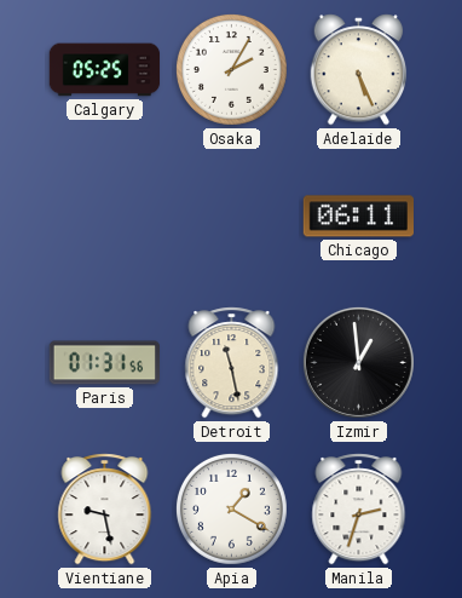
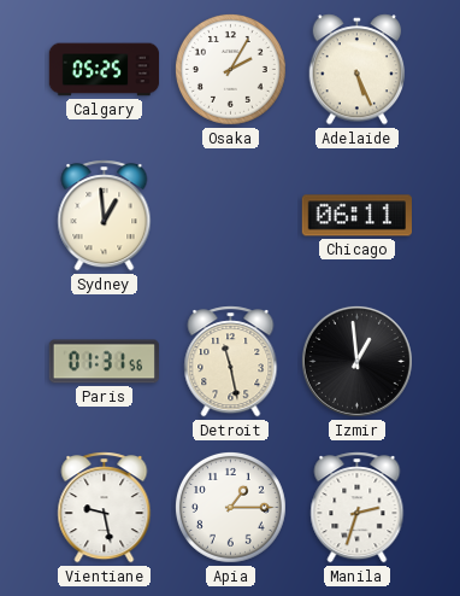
Sydney: none -> 12:59 (105, 216)
Apia: 1:20 -> 1:15 (230, 507)
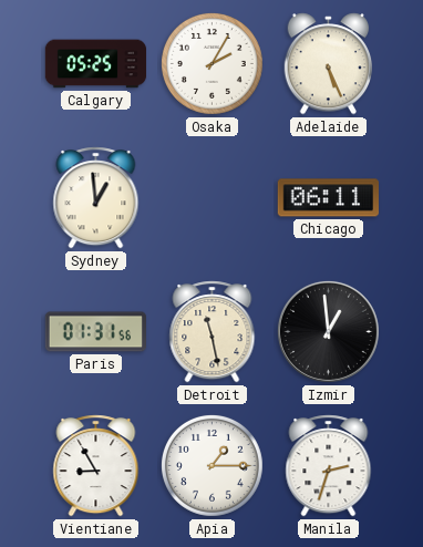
Vientiane: 9:28 -> 8:55 (96, 466)
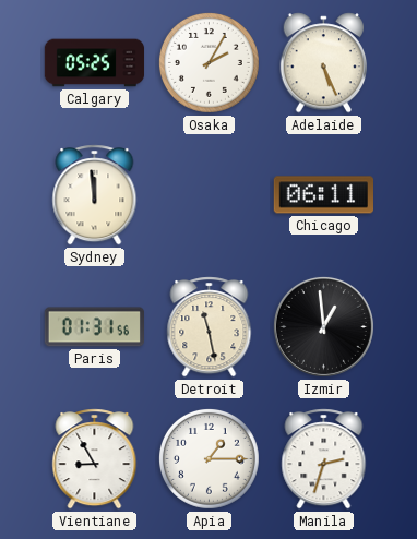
Sydney: 12:59 -> 11:59 (95, 195)
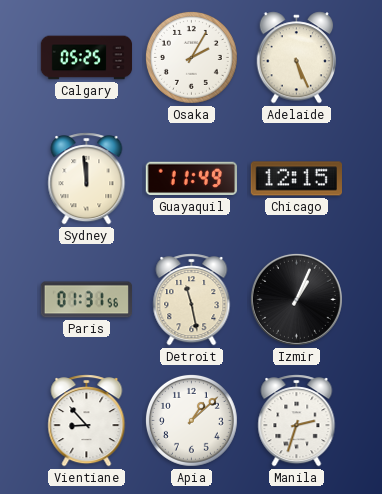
Guayaquil: none -> 11:49 (191, 179)
Chicago: 06:11 -> 12:15 (296, 179)
Izmir: 12:59 -> 1:04 (296, 299)
Vientiane: 8:55 -> 8:53 (87, 421)
Apia: 1:15 -> 1:08 (191, 420)
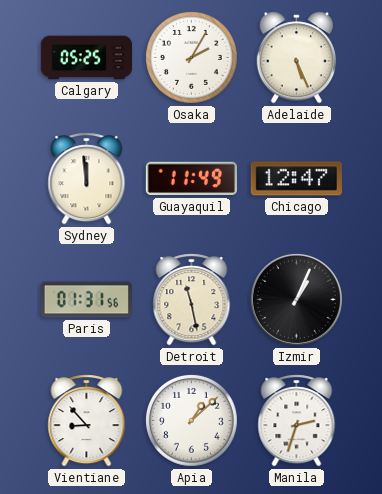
Chicago: 12:15 -> 12:47 (296, 179)
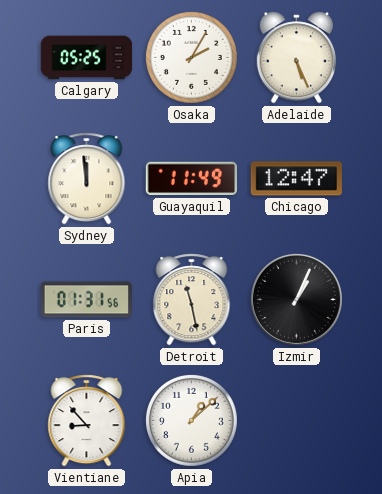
Manila: 2:33 -> none (297, 421)
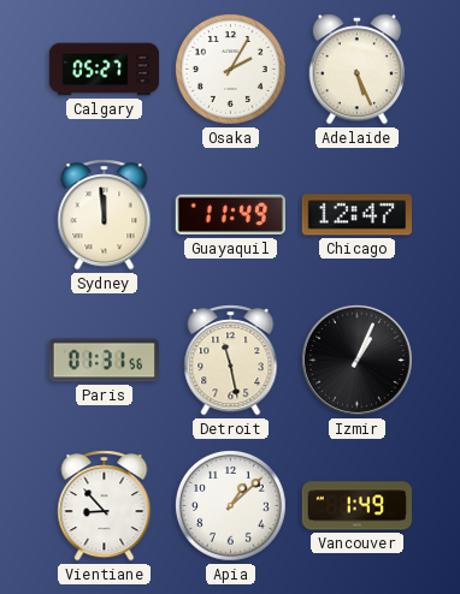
Calgary: 05:25 -> 05:27 (105, 70)
Vancouver: none -> 1:49 (356, 506)
